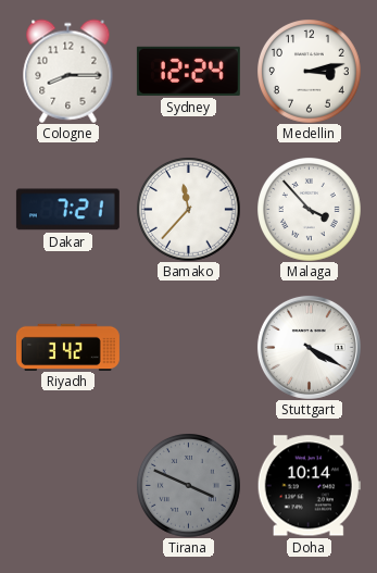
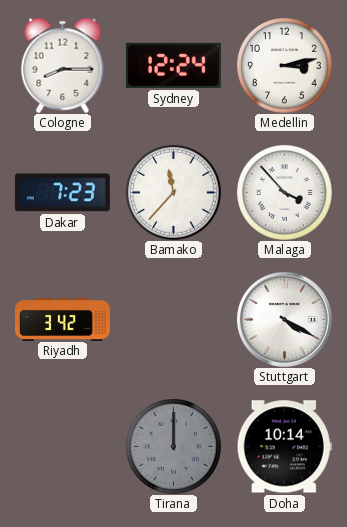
Dakar: 7:21 -> 7:23 (62, 193)
Tirana: 3:49 -> 12:00 (174, 447)
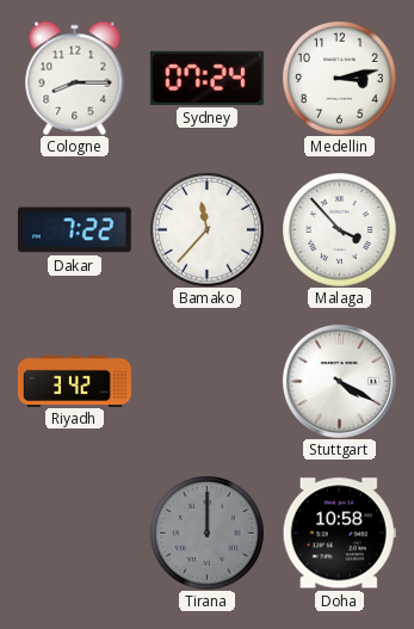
Sydney: 12:24 -> 07:24 (206, 78)
Dakar: 7:23 -> 7:22 (74, 230)
Doha: 10:14 -> 10:58 (339, 534)
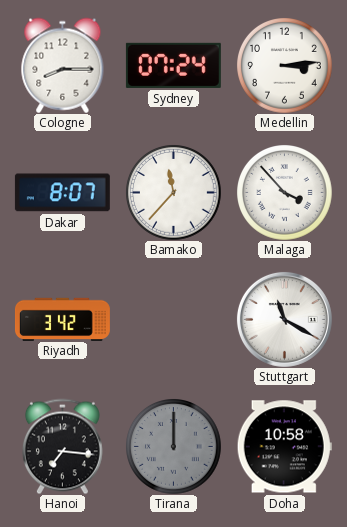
Medellin: 3:13 -> 3:14 (285, 66)
Dakar: 7:22 -> 8:07 (62, 193)
Stuttgart: 4:20 -> 11:20 (284, 319)
Hanoi: none -> 7:16 (62, 446)
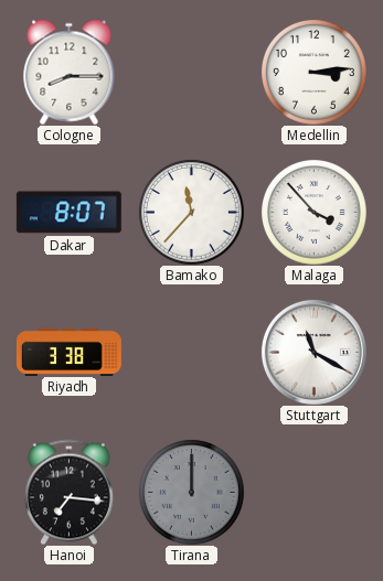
Sydney: 07:24 -> none (173, 65)
Riyadh: 3:42 -> 3:38 (68, 352)
Doha: 10:58 -> none (284, 447)
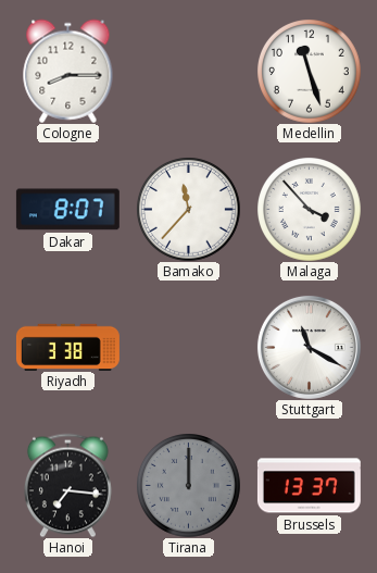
Medellin: 3:14 -> 11:27 (310, 72)
Brussels: none -> 13:37 (309, 486)
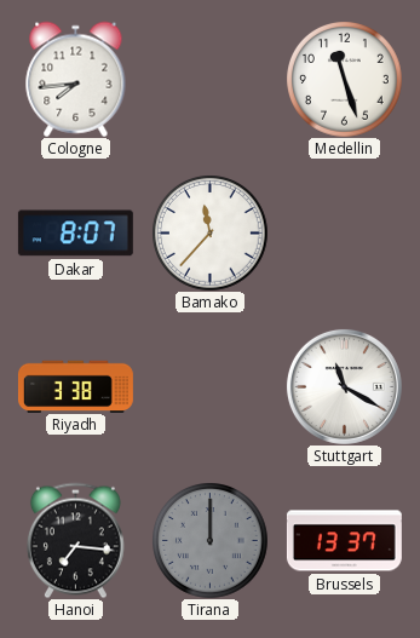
Cologne: 8:15 -> 7:44 (76, 79)
Malaga: 3:53 -> none (310, 210)
